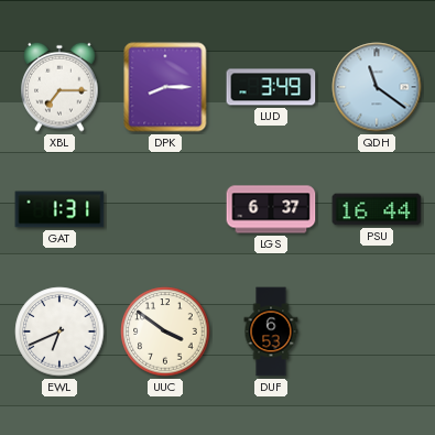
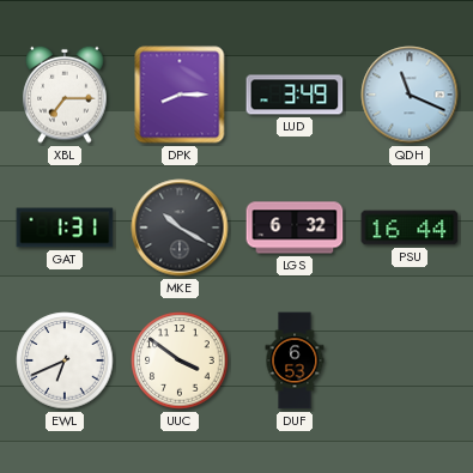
QDH: 11:21 -> 11:19 (410, 95)
MKE: none -> 10:20 (180, 228)
LGS: 6:37 -> 6:32 (295, 228)
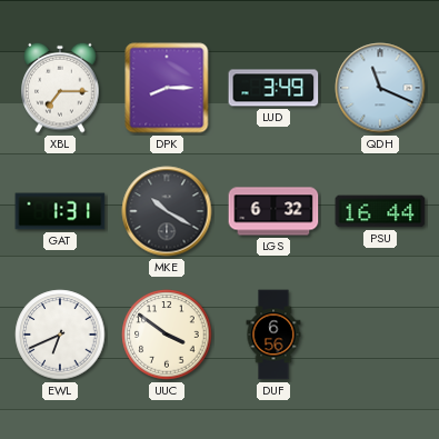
DUF: 6:53 -> 6:56 (273, 335)
